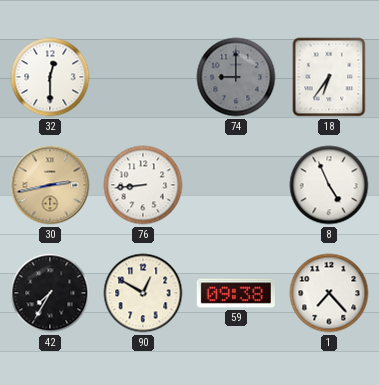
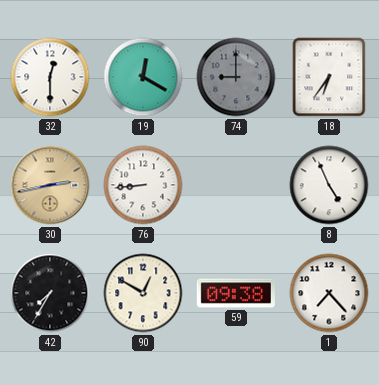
19: none -> 12:20 (143, 77)
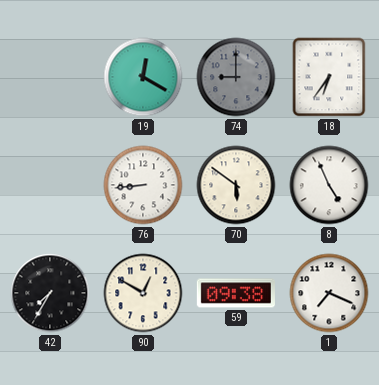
32: 12:30 -> none (50, 77)
30: 2:43 -> none (50, 185)
70: none -> 5:51 (236, 185)
1: 7:23 -> 7:19 (329, 293)
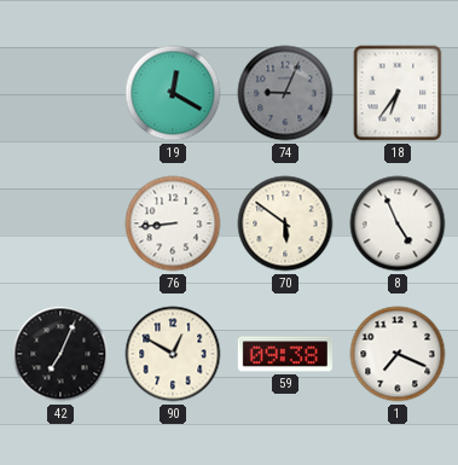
74: 9:00 -> 9:04 (285, 93)
42: 7:35 -> 7:04 (60, 354)
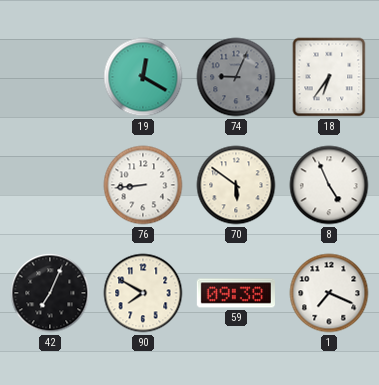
90: 12:50 -> 7:50 (143, 293)
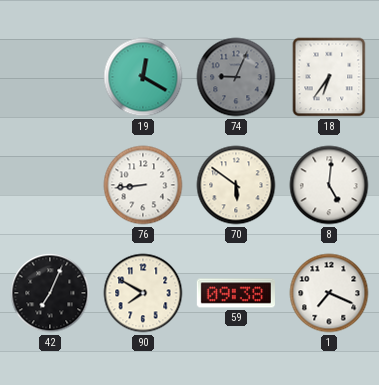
8: 4:56 -> 5:01 (329, 185)
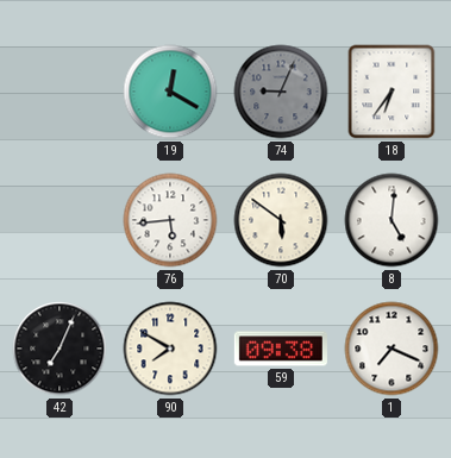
76: 8:44 -> 5:44 (170, 220)
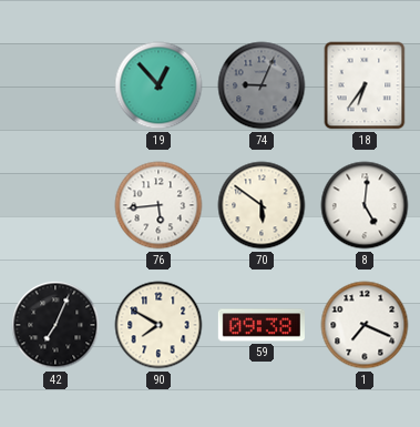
19: 12:20 -> 12:53 (158, 85)
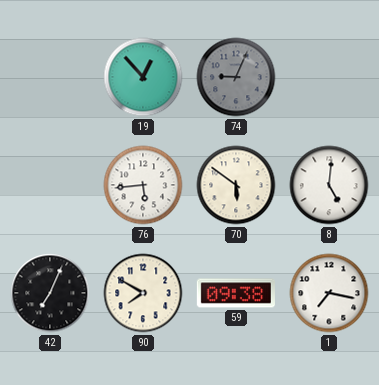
18: 6:36 -> none (365, 85)
1: 7:19 -> 7:17 (329, 293)
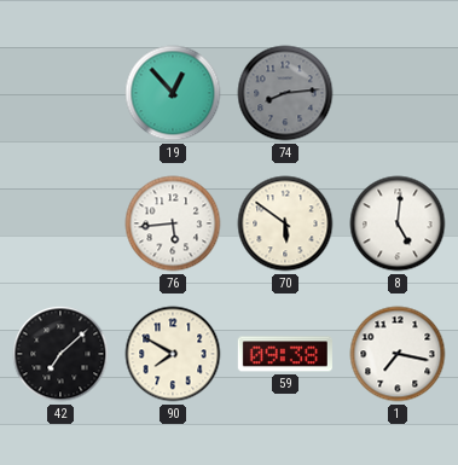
74: 9:04 -> 8:14 (285, 93)
42: 7:04 -> 7:08 (60, 354)
